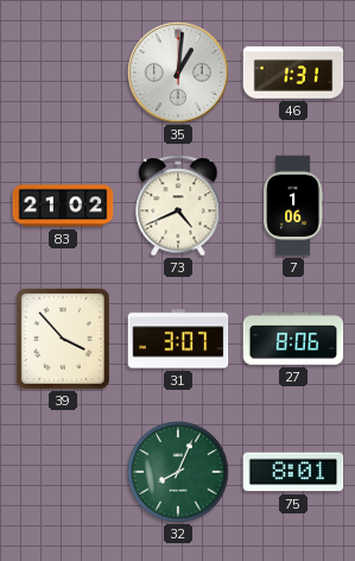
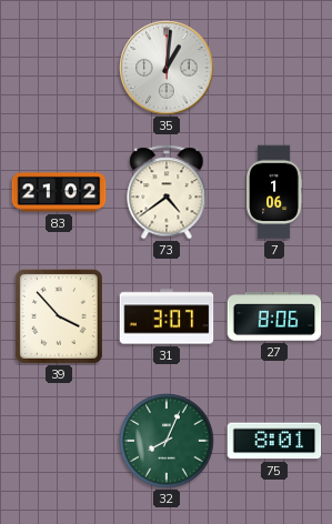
46: 1:31 -> none (293, 73)
73: 4:41 -> 4:39 (167, 192)
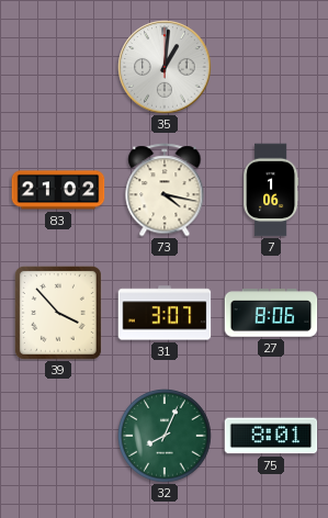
73: 4:39 -> 4:17 (165, 190)
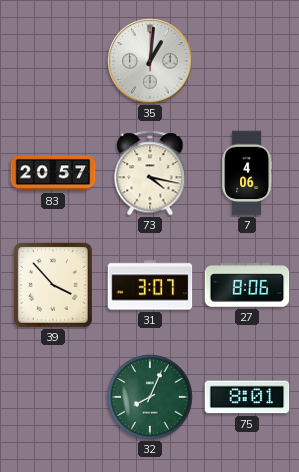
83: 21:02 -> 20:57 (53, 173)
7: 1:06 -> 4:06 (247, 173)
